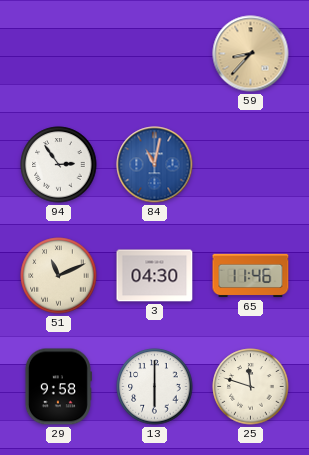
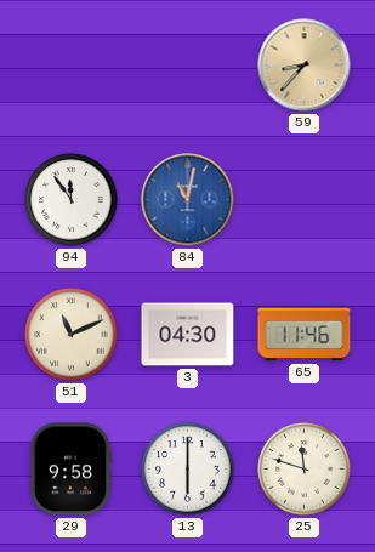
94: 2:54 -> 11:54 (72, 200)
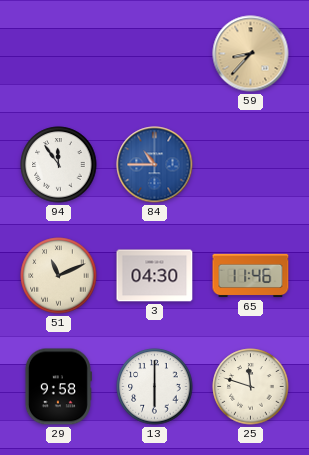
84: 11:02 -> 10:45 (155, 165)
